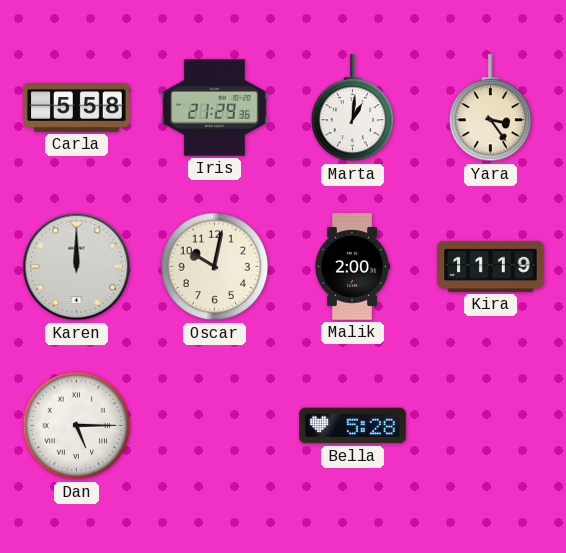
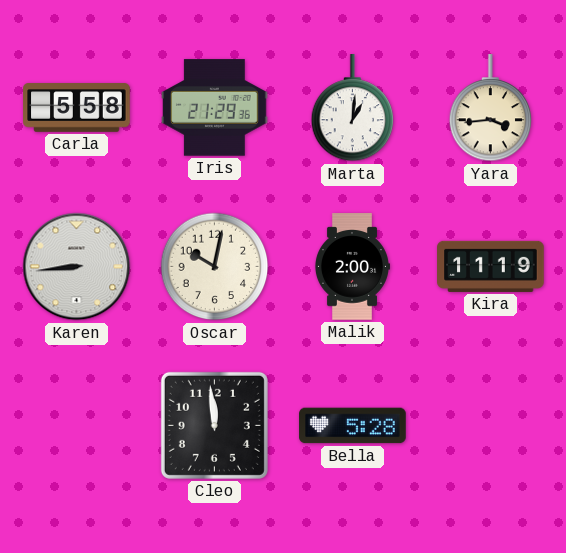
Yara: 3:24 -> 3:44 (491, 108)
Karen: 12:00 -> 8:44 (77, 267)
Dan: 5:15 -> none (77, 426)
Cleo: none -> 11:59 (214, 425)
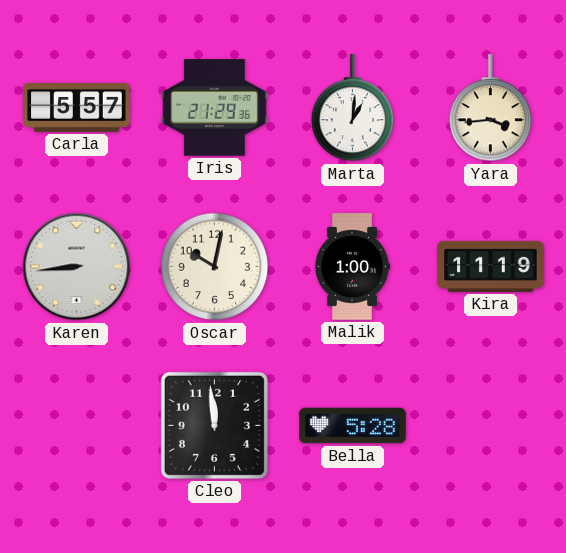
Carla: 5:58 -> 5:57 (77, 108)
Malik: 2:00 -> 1:00 (352, 267)
